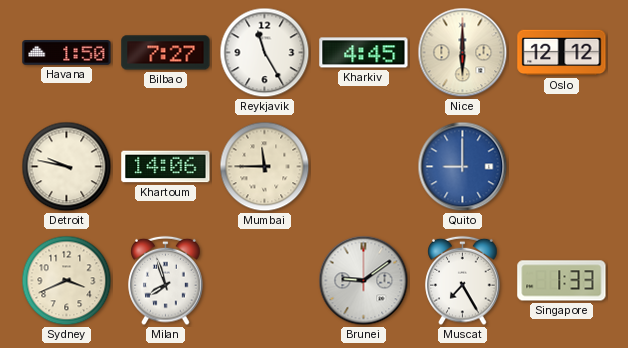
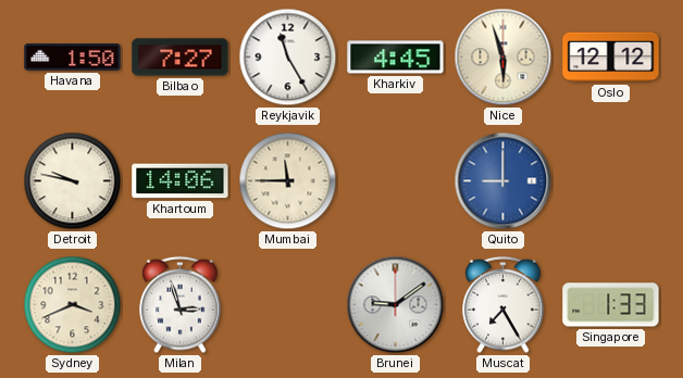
Nice: 6:00 -> 5:57 (504, 58)
Milan: 7:57 -> 2:57 (181, 305)
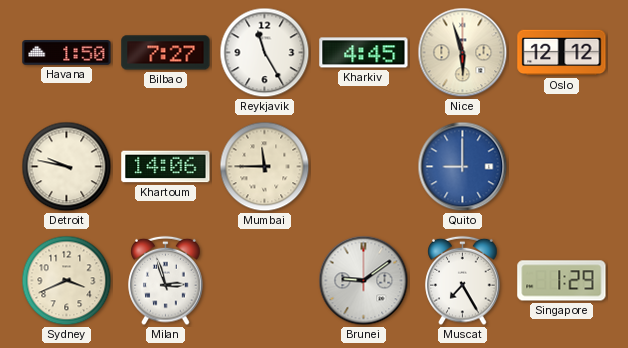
Singapore: 1:33 -> 1:29 (562, 281)
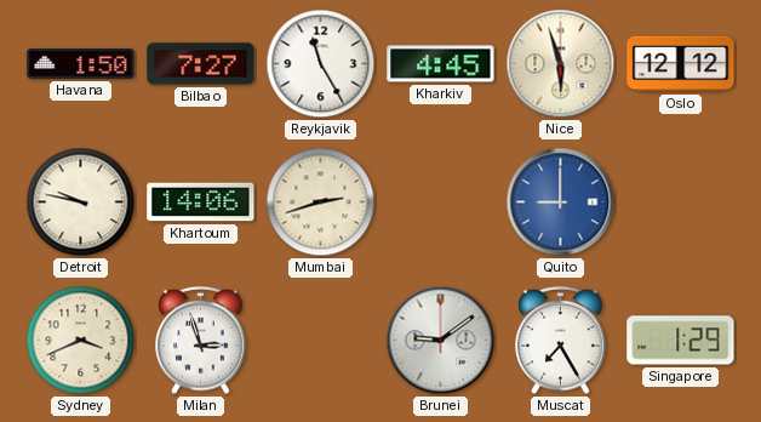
Mumbai: 11:45 -> 2:42 (321, 203)
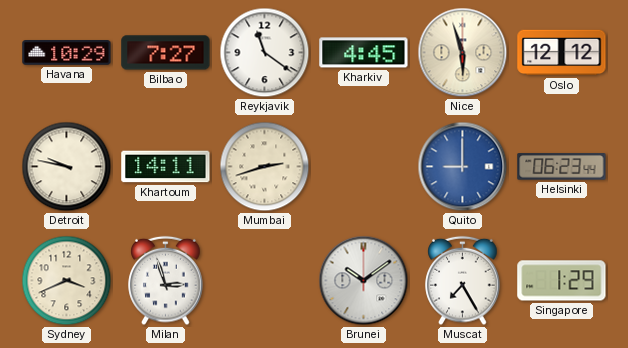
Havana: 1:50 -> 10:29 (67, 53)
Reykjavik: 11:25 -> 11:21 (265, 53)
Khartoum: 14:06 -> 14:11 (166, 167)
Helsinki: none -> 06:23 (562, 167)
Brunei: 9:09 -> 10:09 (364, 281)
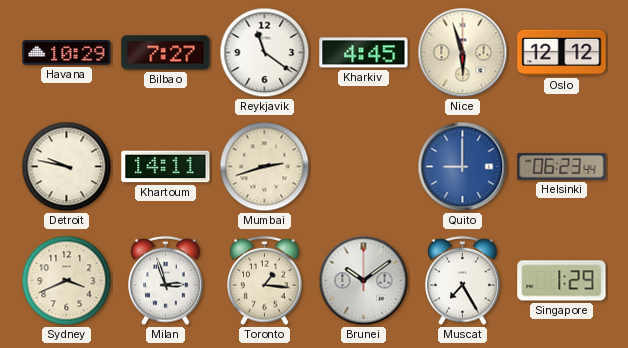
Toronto: none -> 1:16 (265, 281)
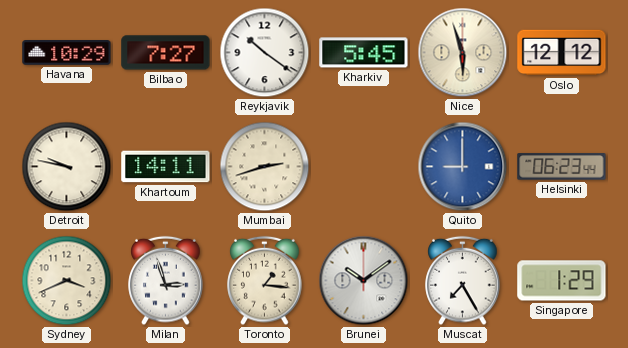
Reykjavik: 11:21 -> 10:21 (265, 53)
Kharkiv: 4:45 -> 5:45 (364, 53)
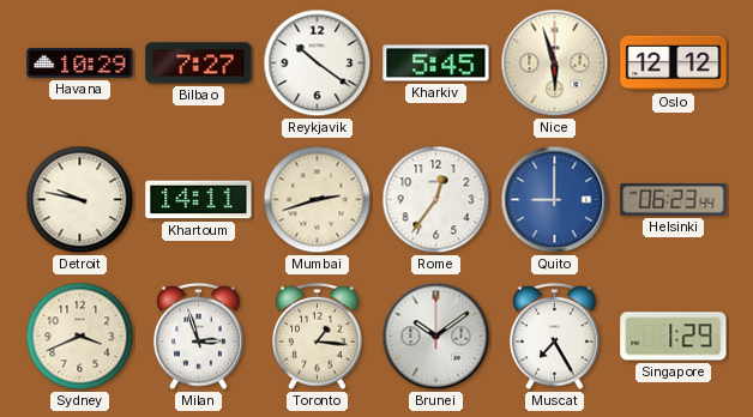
Rome: none -> 12:36 (436, 200)
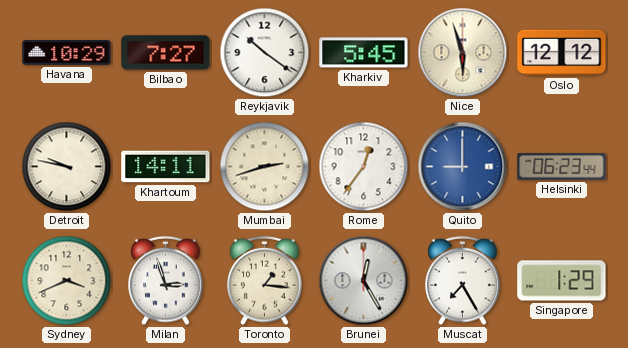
Brunei: 10:09 -> 12:25 (364, 281)
